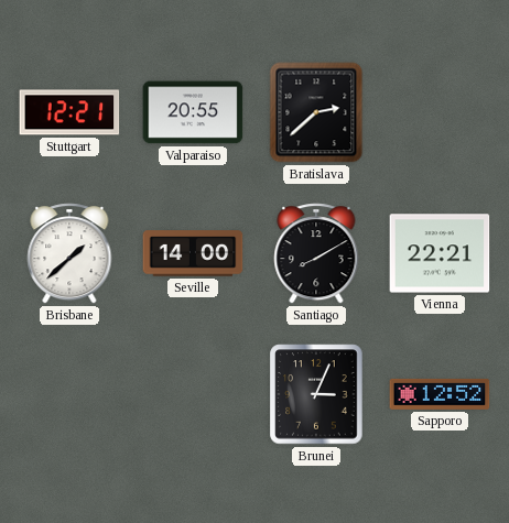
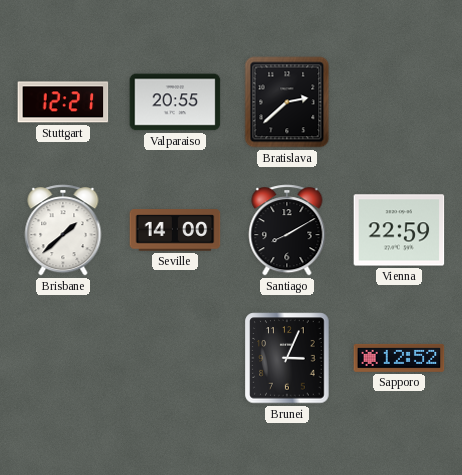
Vienna: 22:21 -> 22:59 (399, 230)
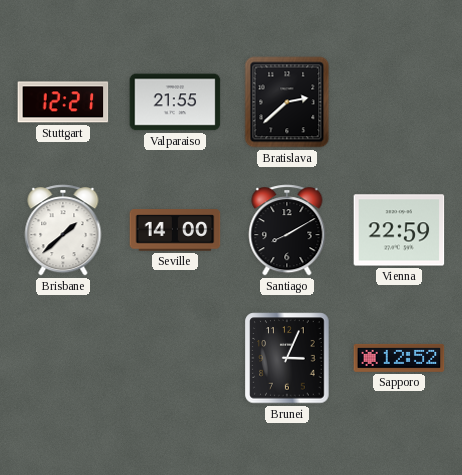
Valparaiso: 20:55 -> 21:55 (175, 102)
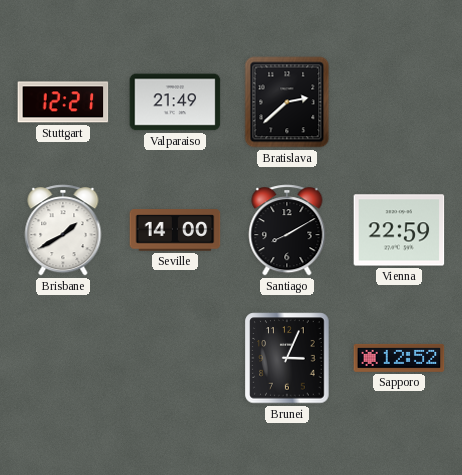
Valparaiso: 21:55 -> 21:49 (175, 102)
Brisbane: 1:38 -> 1:40 (63, 230)
